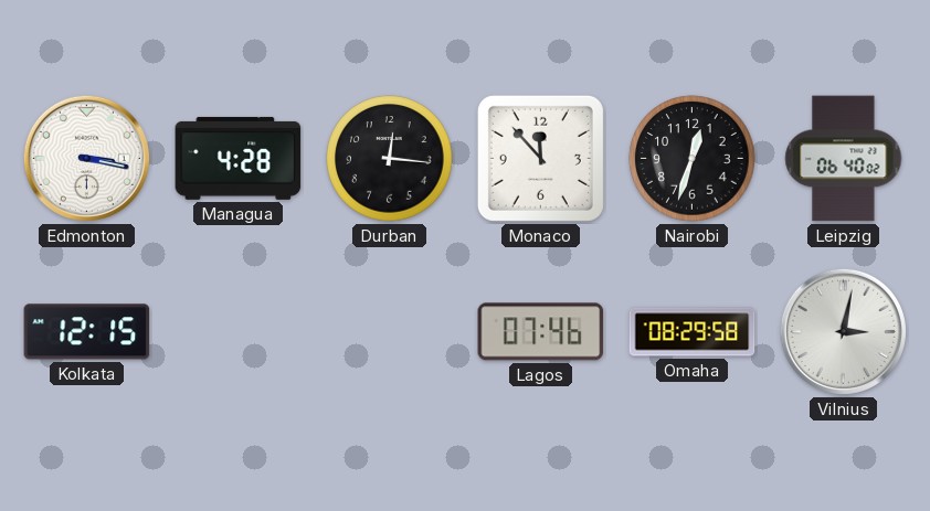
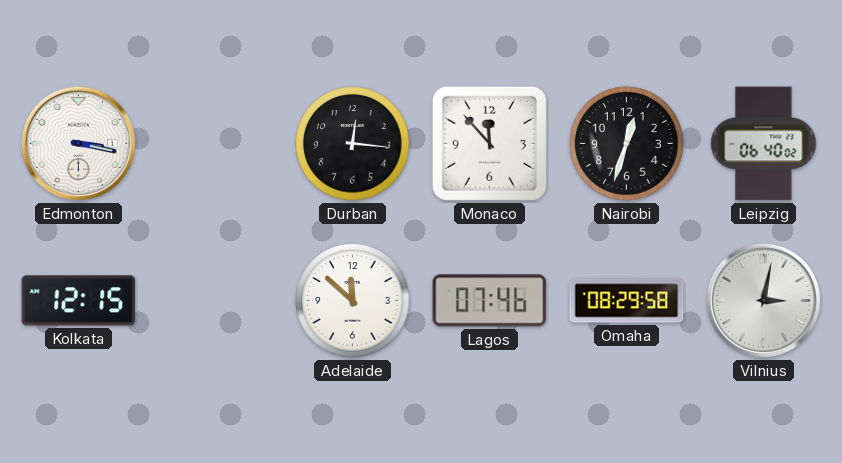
Managua: 4:28 -> none (239, 158)
Adelaide: none -> 11:52 (353, 301)
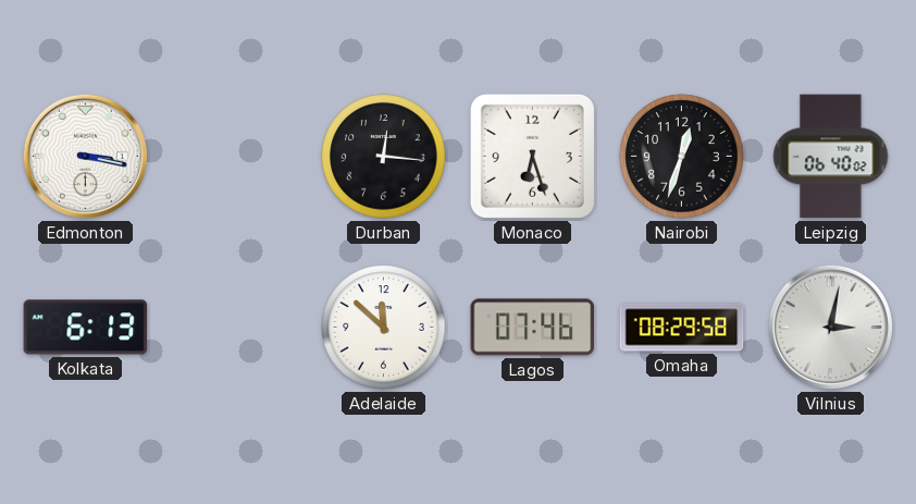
Monaco: 11:53 -> 6:27 (532, 156)
Kolkata: 12:15 -> 6:13 (86, 328)
